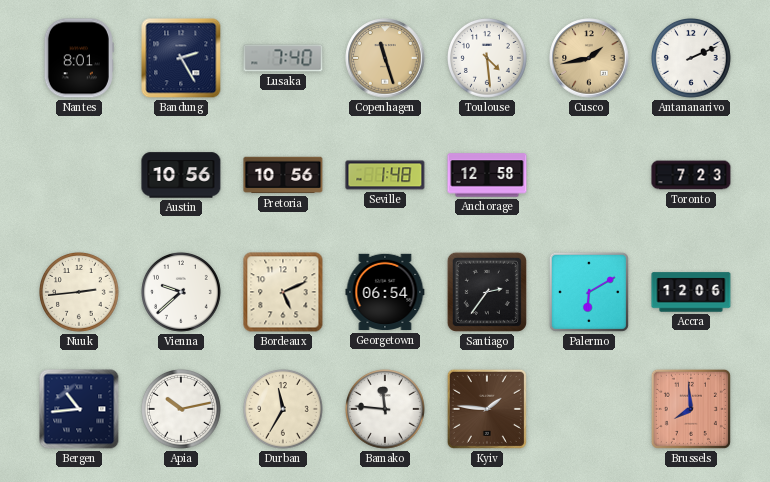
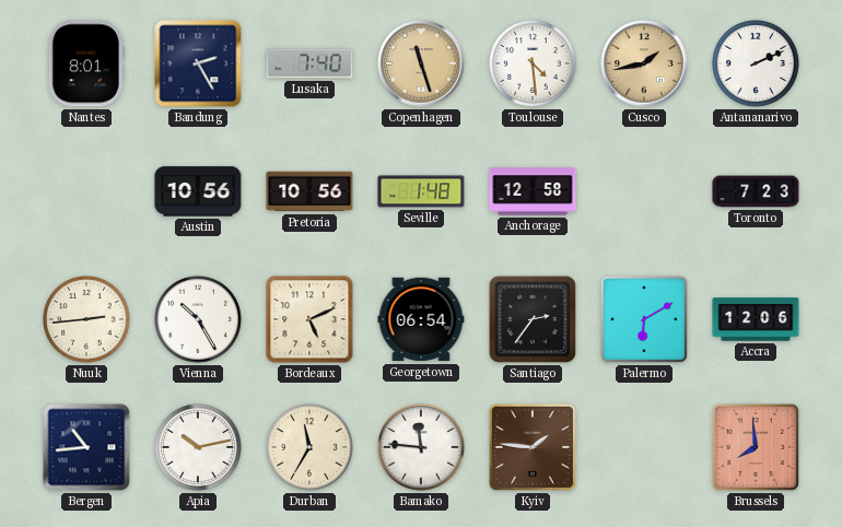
Vienna: 9:38 -> 10:25 (199, 320)
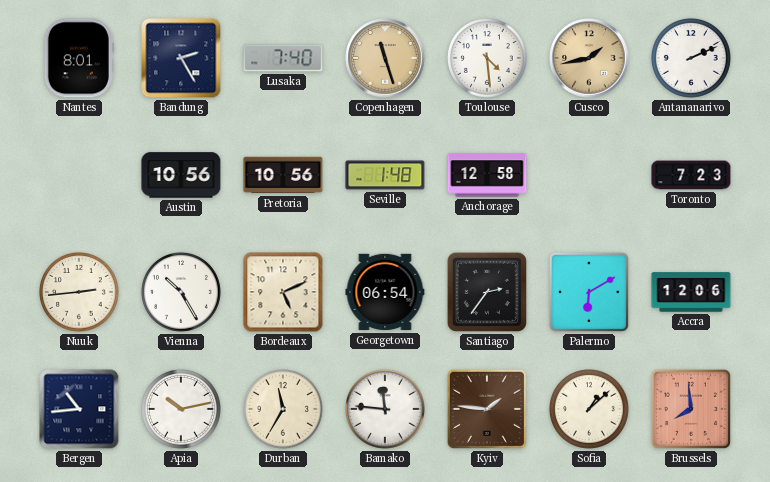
Sofia: none -> 1:08 (590, 410)
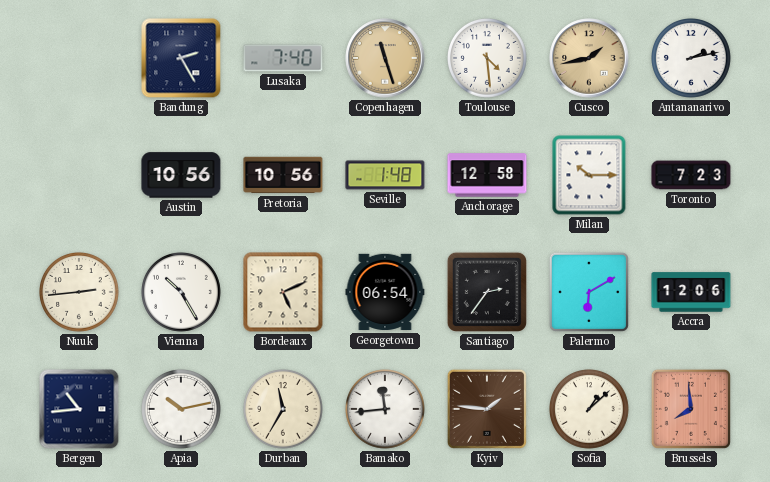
Nantes: 8:01 -> none (79, 58)
Antananarivo: 2:11 -> 2:13 (692, 59)
Milan: none -> 10:15 (589, 175)
Bamako: 11:46 -> 11:44 (386, 410)
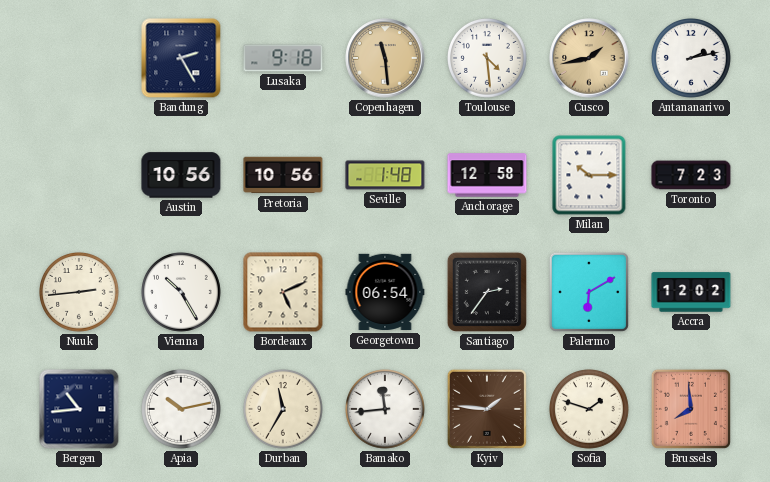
Lusaka: 7:40 -> 9:18 (283, 58)
Copenhagen: 11:27 -> 11:29 (385, 58)
Accra: 12:06 -> 12:02 (691, 292)
Sofia: 1:08 -> 1:48 (590, 410)
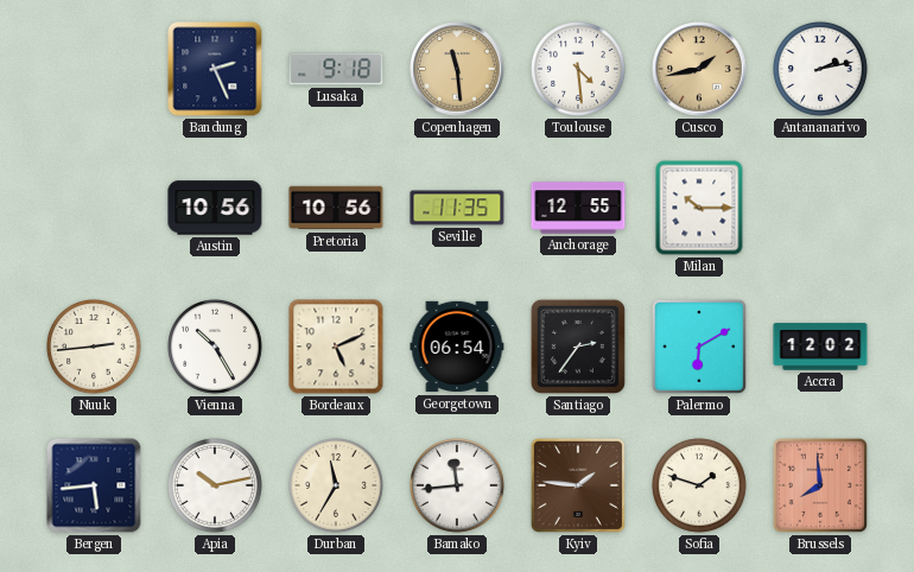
Bandung: 2:25 -> 2:26 (215, 69)
Seville: 1:48 -> 11:35 (457, 208)
Anchorage: 12:58 -> 12:55 (578, 208)
Toronto: 7:23 -> none (691, 175)
Bergen: 10:44 -> 5:44 (94, 485)
